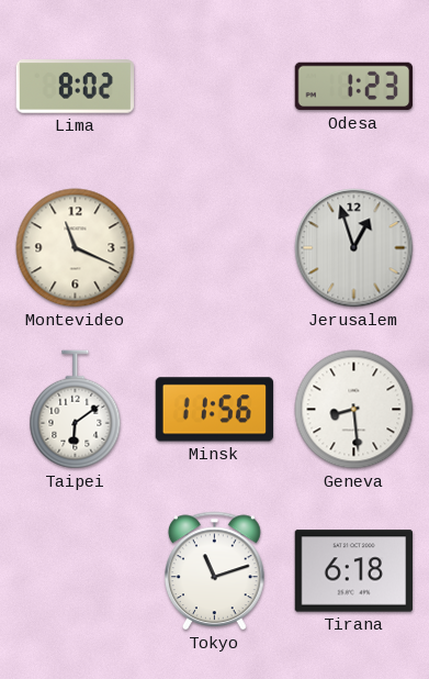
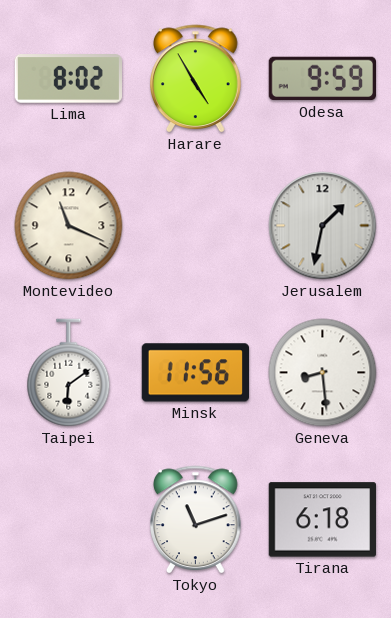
Harare: none -> 4:55 (196, 79)
Odesa: 1:23 -> 9:59 (322, 79)
Jerusalem: 12:57 -> 1:32 (323, 226)
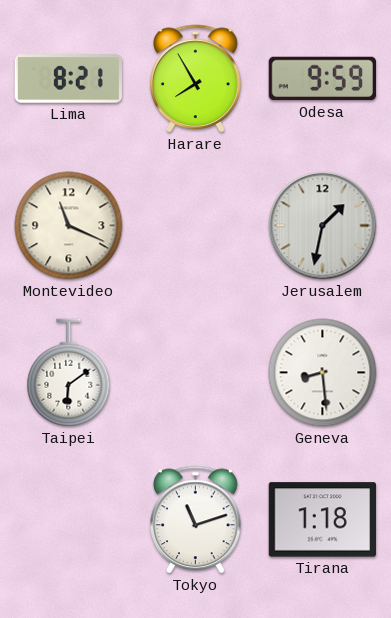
Lima: 8:02 -> 8:21 (68, 79)
Harare: 4:55 -> 7:55 (196, 79)
Minsk: 11:56 -> none (195, 373)
Tirana: 6:18 -> 1:18 (322, 520)
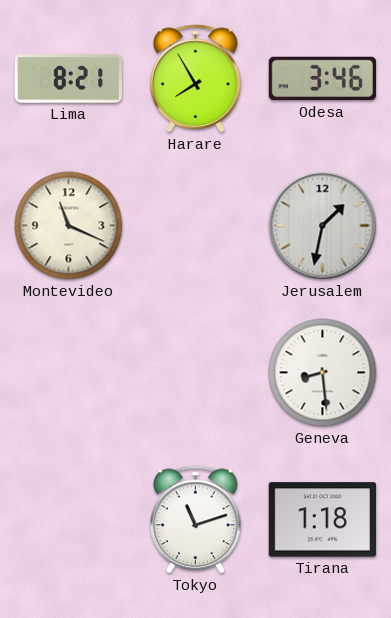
Odesa: 9:59 -> 3:46 (322, 79)
Taipei: 6:09 -> none (69, 373)
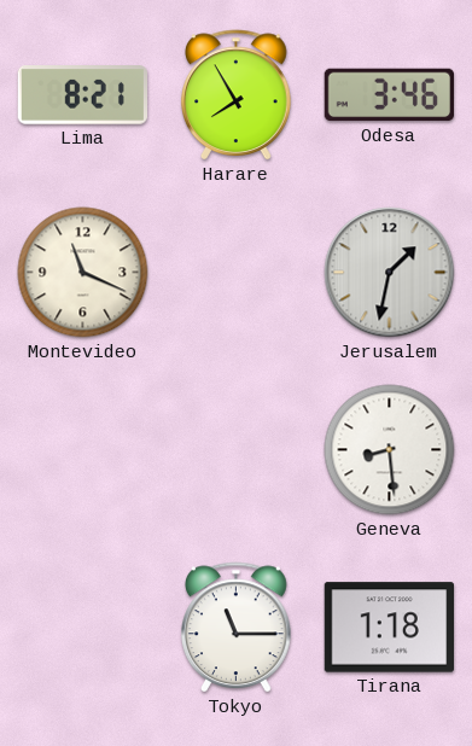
Tokyo: 11:12 -> 11:15 (237, 628)
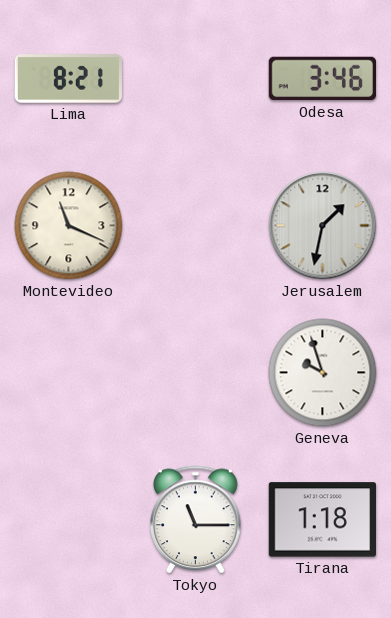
Harare: 7:55 -> none (237, 95)
Geneva: 8:29 -> 9:57 (323, 373)
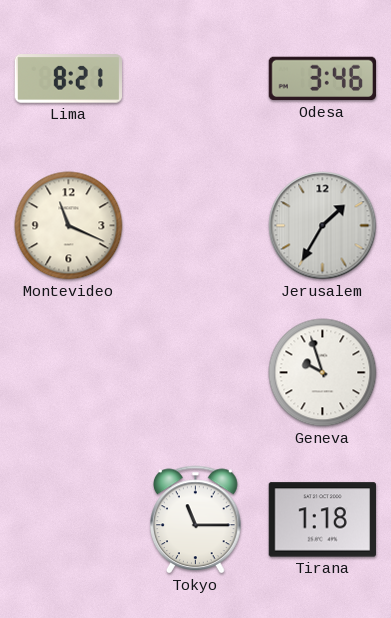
Jerusalem: 1:32 -> 1:35 (323, 226)
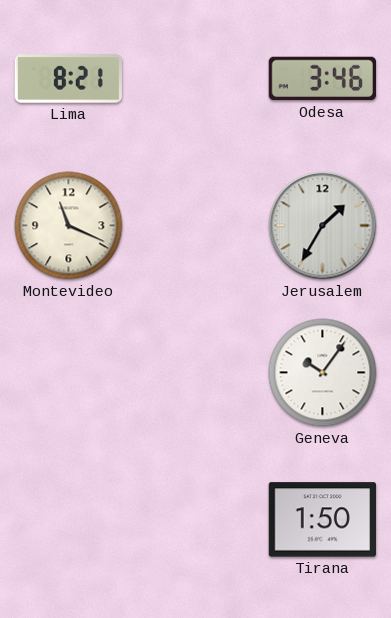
Geneva: 9:57 -> 10:06 (323, 373)
Tokyo: 11:15 -> none (196, 520)
Tirana: 1:18 -> 1:50 (322, 520)
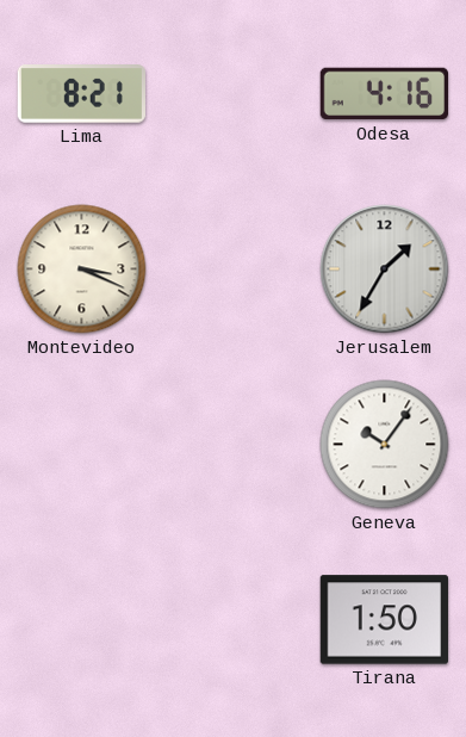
Odesa: 3:46 -> 4:16 (384, 94)
Montevideo: 11:19 -> 3:19 (82, 270)
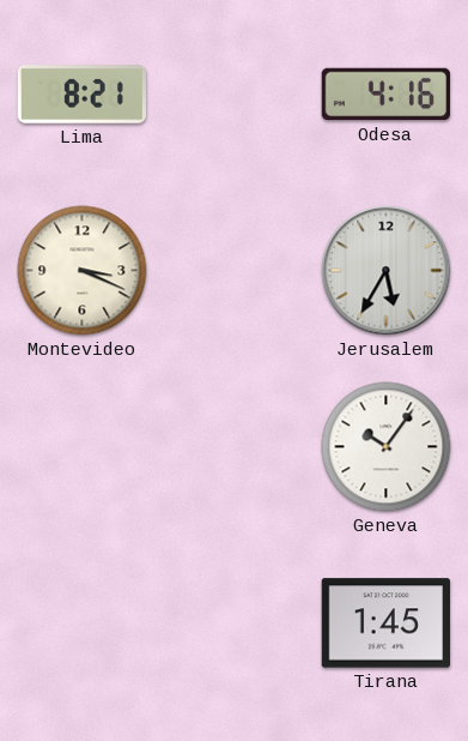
Jerusalem: 1:35 -> 5:35 (387, 271)
Tirana: 1:50 -> 1:45 (385, 623)
